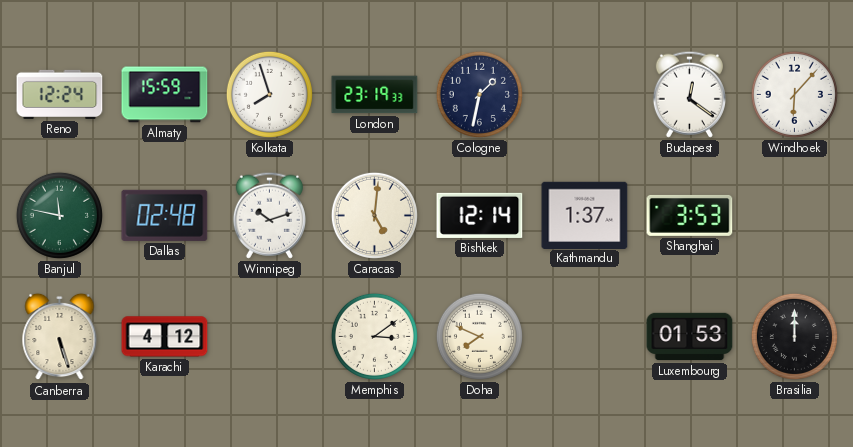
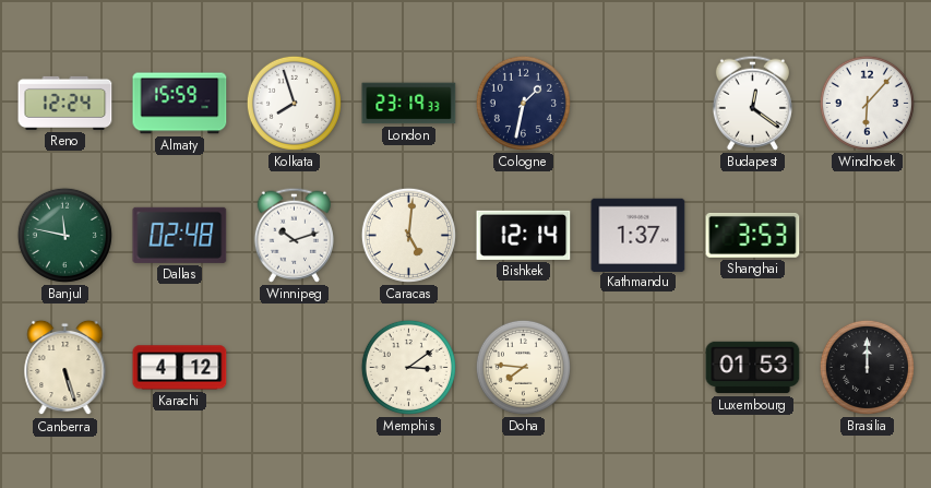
Doha: 7:49 -> 7:46 (523, 367)
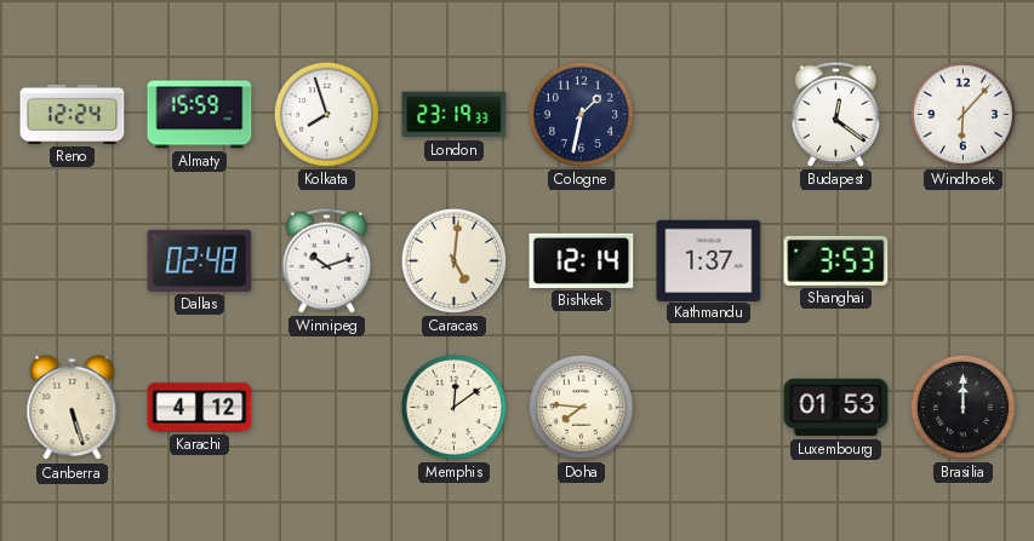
Banjul: 11:47 -> none (64, 235)
Memphis: 3:09 -> 12:09 (453, 407)
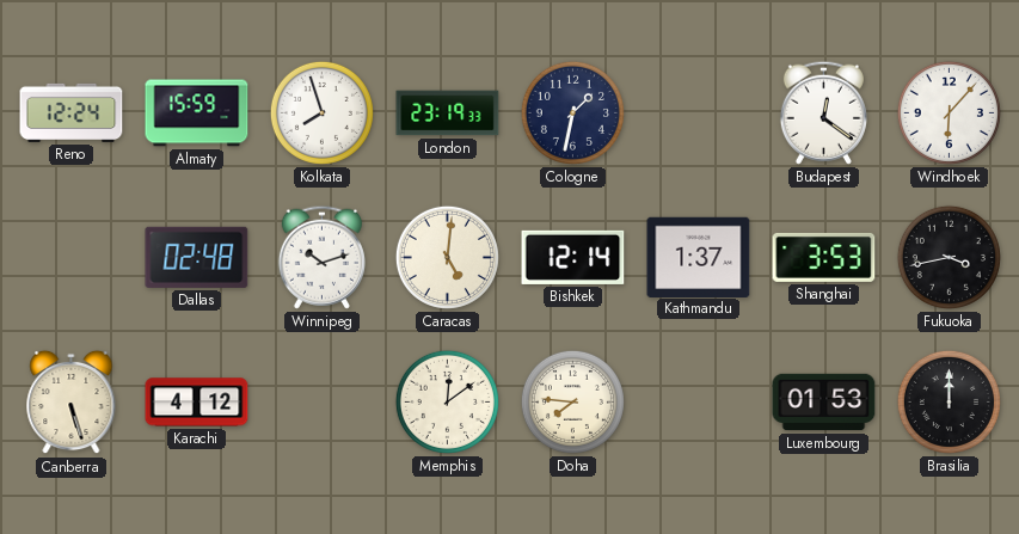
Fukuoka: none -> 3:43 (949, 257)
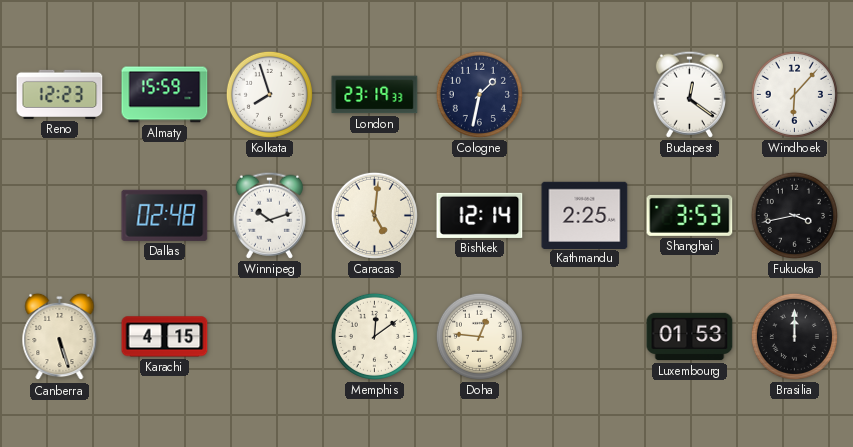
Reno: 12:24 -> 12:23 (60, 94)
Kathmandu: 1:37 -> 2:25 (585, 215)
Karachi: 4:12 -> 4:15 (165, 337)
Doha: 7:46 -> 12:46 (479, 336)
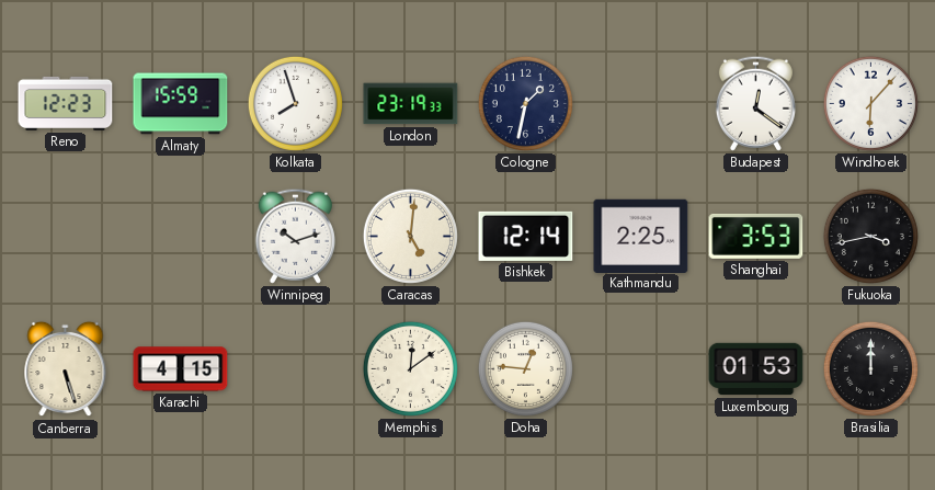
Dallas: 02:48 -> none (165, 215)
